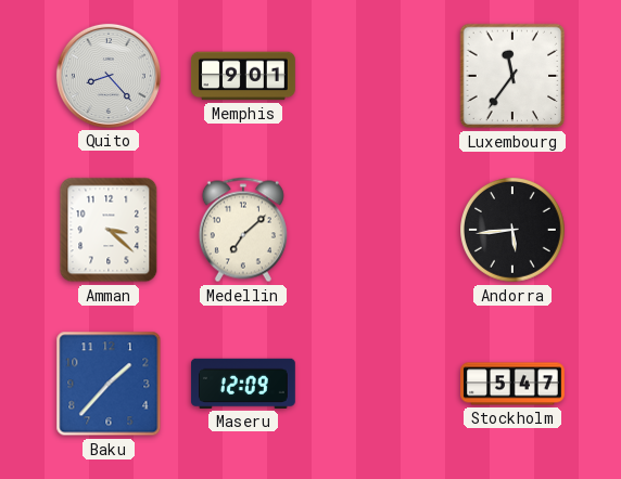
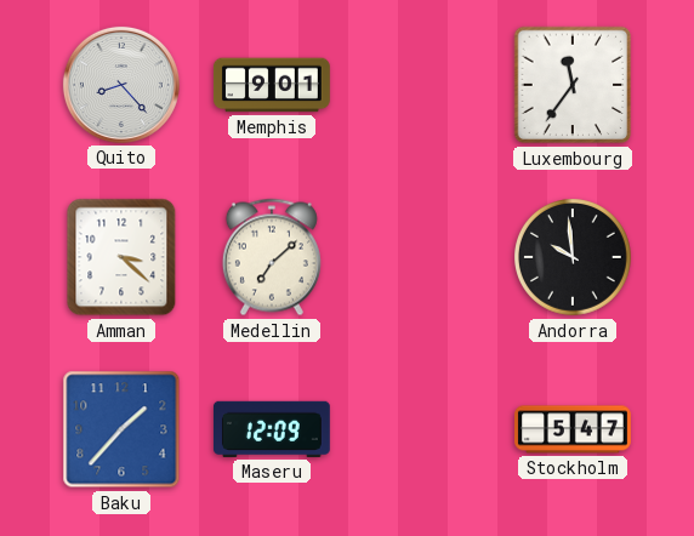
Andorra: 5:44 -> 9:59 (574, 258)
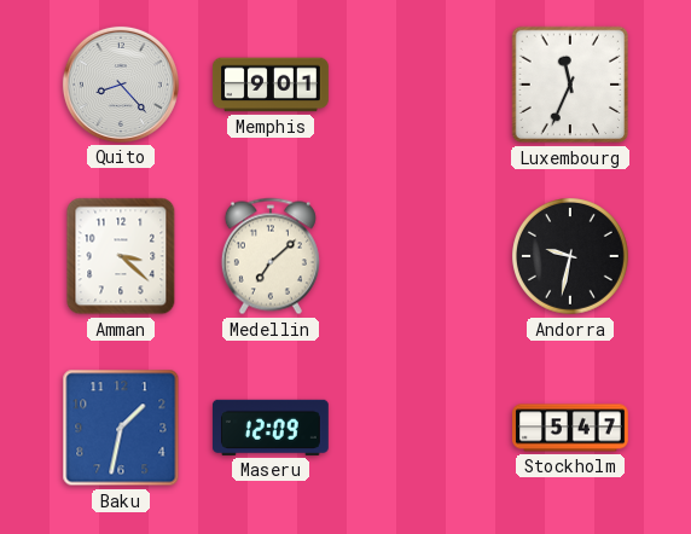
Luxembourg: 11:36 -> 11:34 (570, 85)
Andorra: 9:59 -> 9:32 (571, 257)
Baku: 1:37 -> 1:32 (121, 428)
